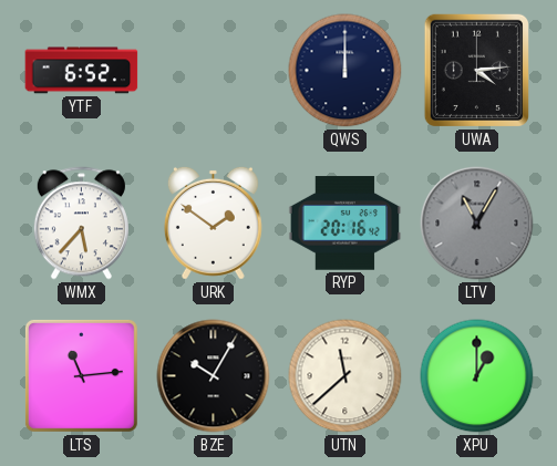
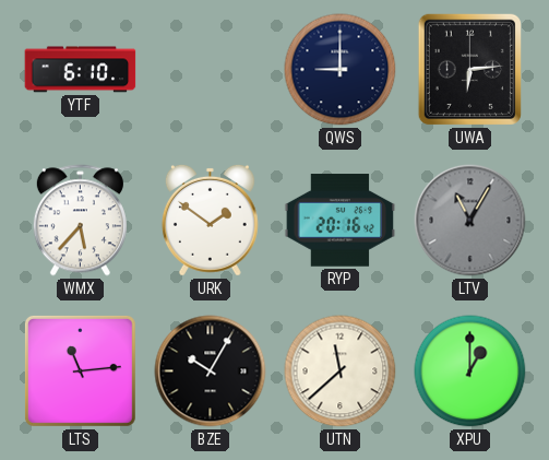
YTF: 6:52 -> 6:10 (81, 70)
QWS: 12:00 -> 9:00 (341, 70)
UWA: 4:14 -> 6:14 (469, 69)
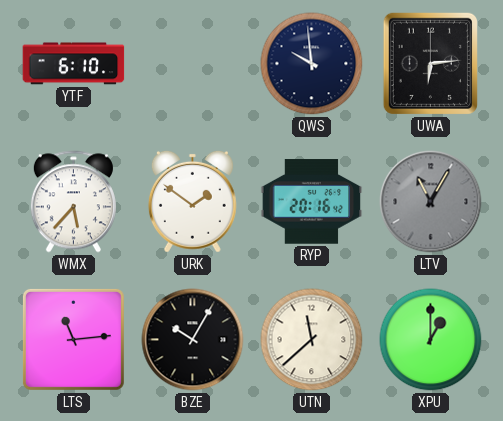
QWS: 9:00 -> 9:59 (312, 64)
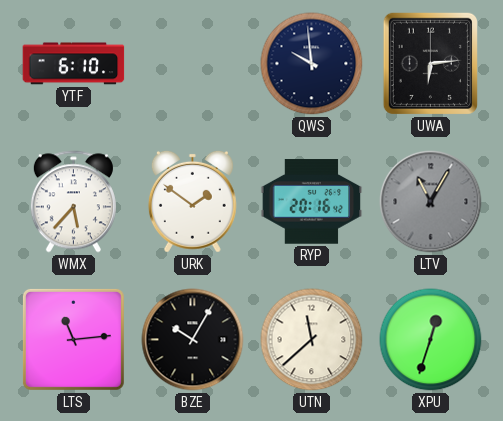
XPU: 1:00 -> 12:33 (431, 340)
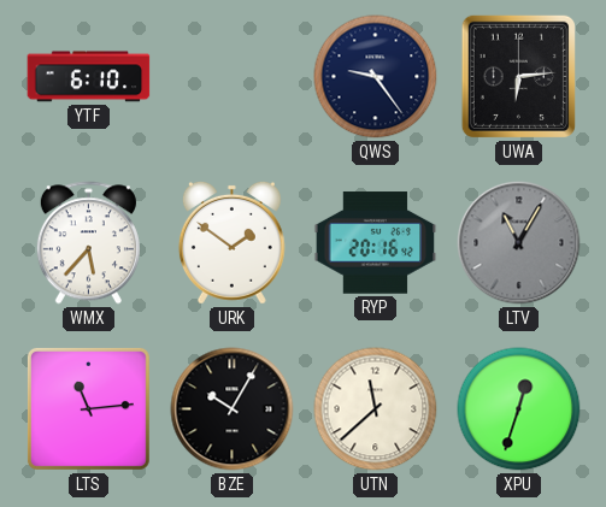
QWS: 9:59 -> 9:24 (376, 77)
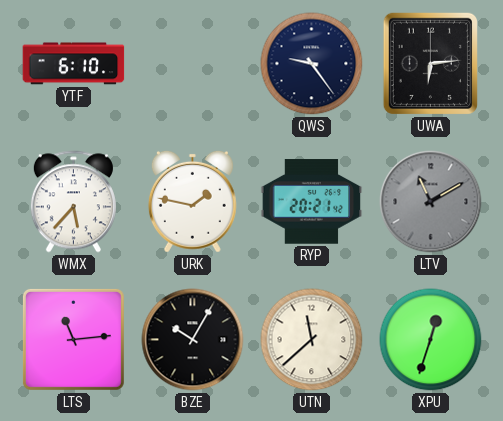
URK: 1:51 -> 1:47 (192, 201)
RYP: 20:16 -> 20:21 (312, 202)
LTV: 11:05 -> 11:10 (431, 202)
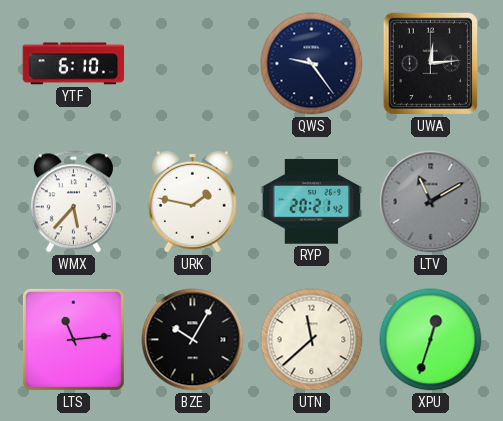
UWA: 6:14 -> 12:14 (430, 63)
